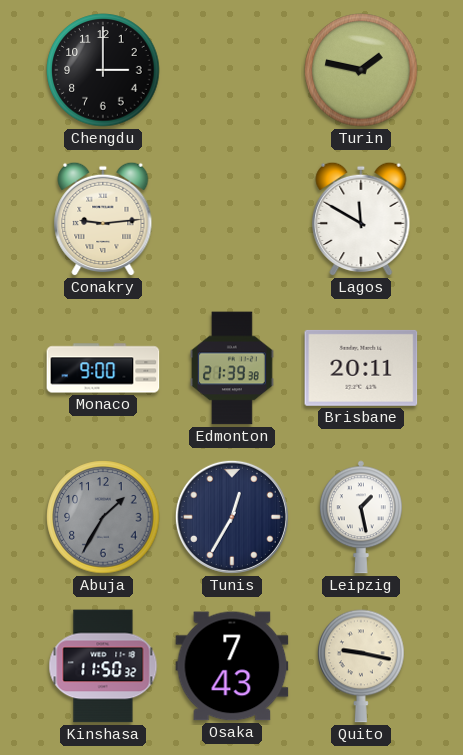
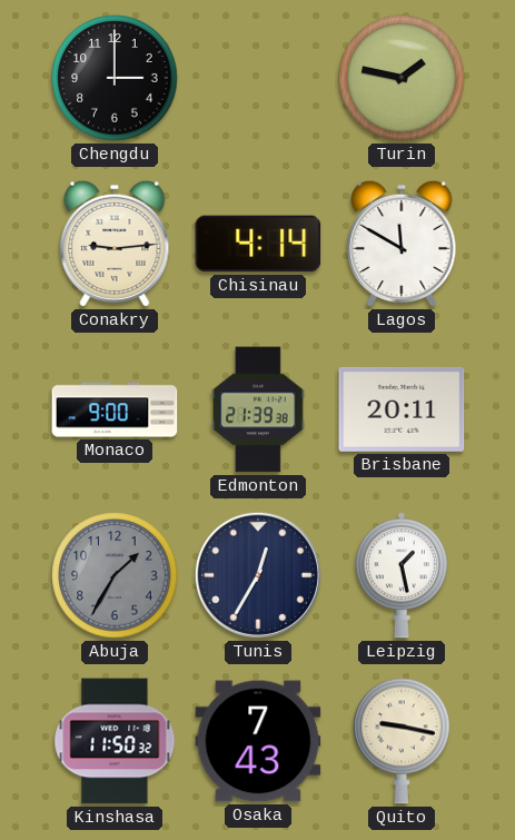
Chisinau: none -> 4:14 (258, 244)
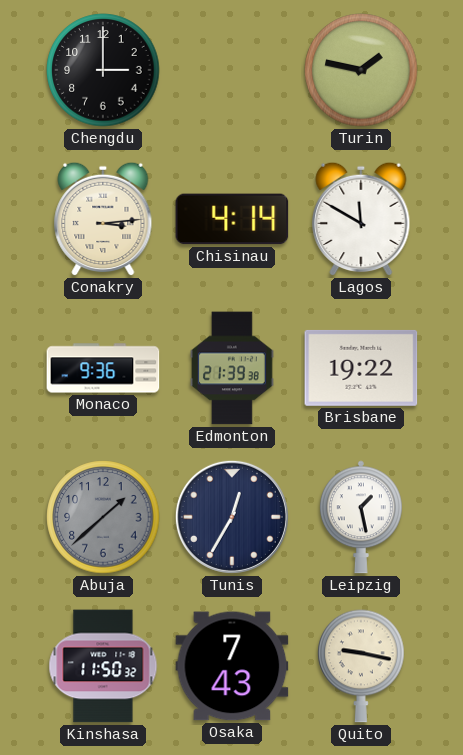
Conakry: 9:14 -> 3:14 (103, 219)
Monaco: 9:00 -> 9:36 (103, 368)
Brisbane: 20:11 -> 19:22 (361, 368)
Abuja: 1:35 -> 1:38 (103, 517)
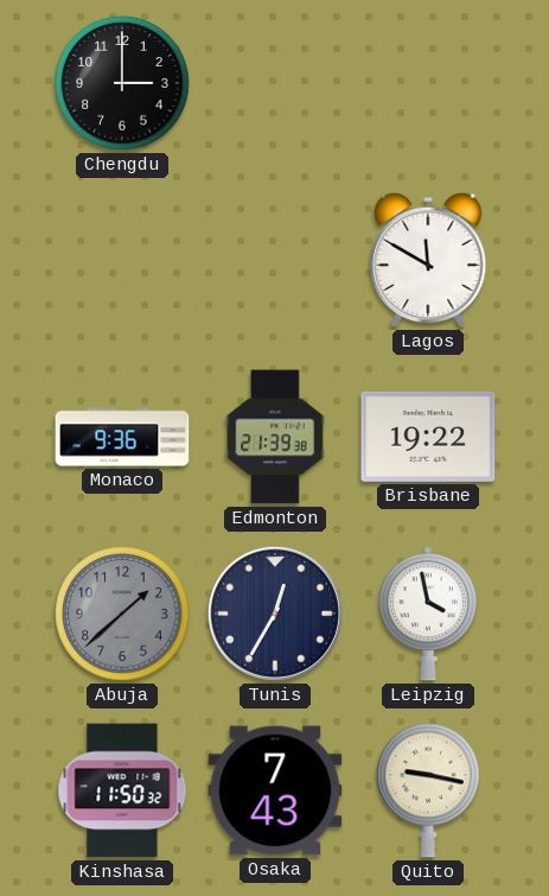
Turin: 1:47 -> none (361, 70)
Conakry: 3:14 -> none (103, 219)
Chisinau: 4:14 -> none (232, 219)
Leipzig: 1:28 -> 3:58 (428, 614)
